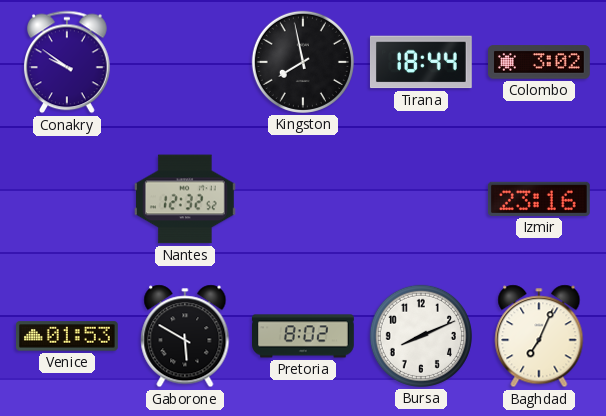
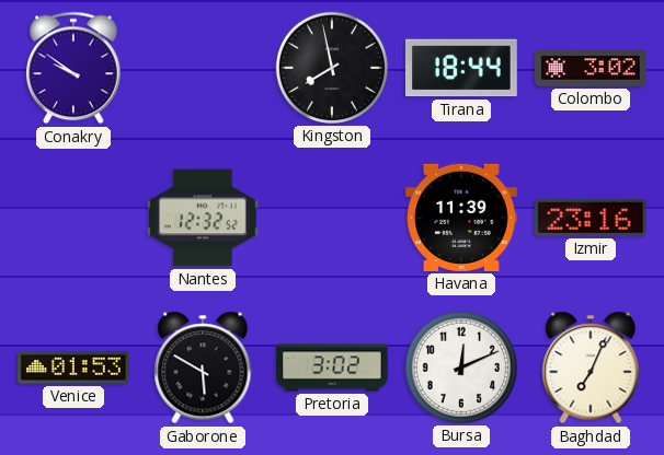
Havana: none -> 11:39 (461, 218)
Pretoria: 8:02 -> 3:02 (333, 367)
Bursa: 8:11 -> 12:11 (461, 367)
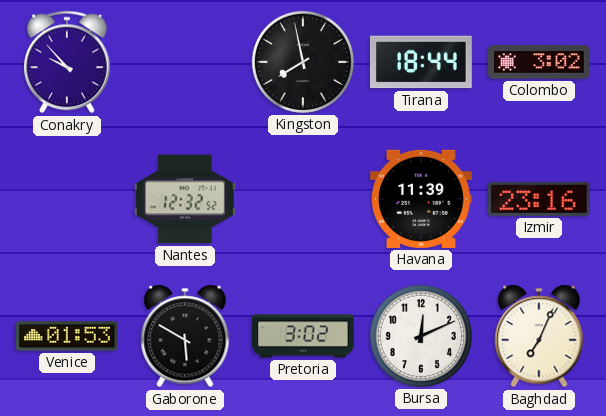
Conakry: 9:51 -> 9:53 (67, 62)
